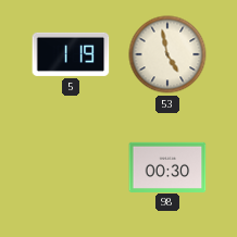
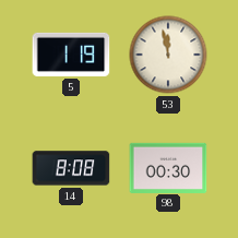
53: 4:58 -> 11:58 (168, 55)
14: none -> 8:08 (71, 168)
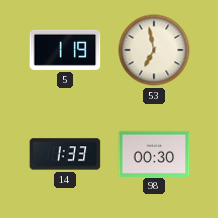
53: 11:58 -> 6:58 (154, 50)
14: 8:08 -> 1:33 (65, 154)
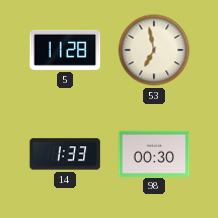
5: 1:19 -> 11:28 (65, 50)
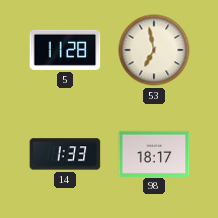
98: 00:30 -> 18:17 (154, 153)
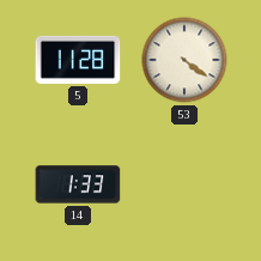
53: 6:58 -> 4:21 (184, 60)
98: 18:17 -> none (154, 153)
